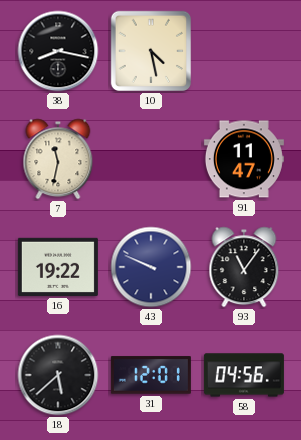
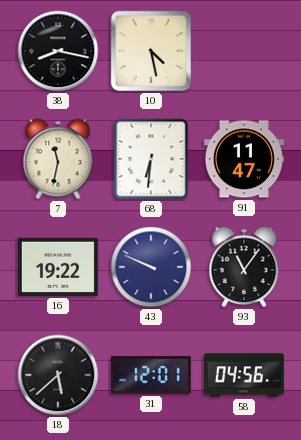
68: none -> 6:31 (151, 159)
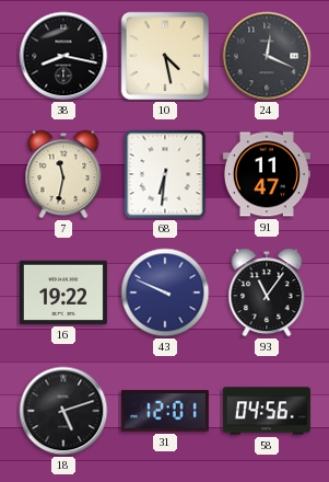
24: none -> 12:19 (267, 56)
18: 5:38 -> 5:12 (63, 411)
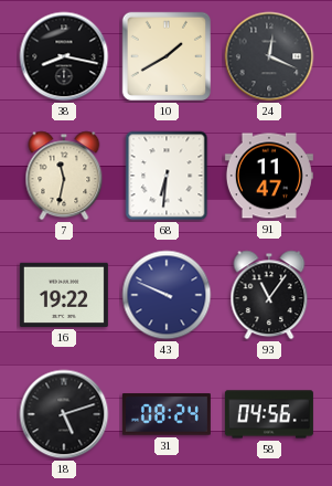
10: 4:28 -> 1:40 (167, 56)
31: 12:01 -> 08:24 (167, 414)
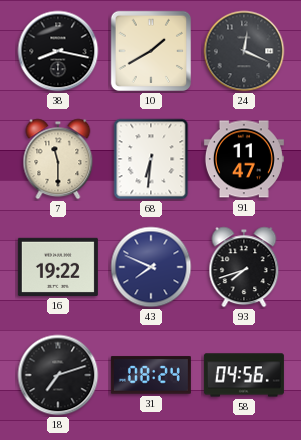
7: 11:32 -> 11:30 (58, 159)
43: 9:49 -> 7:49 (151, 267)
93: 11:06 -> 7:42 (244, 267)
18: 5:12 -> 7:12 (58, 375)
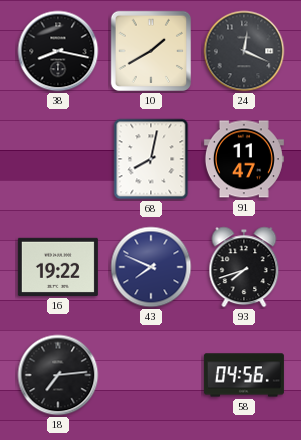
7: 11:30 -> none (58, 159)
68: 6:31 -> 8:02 (151, 159)
18: 7:12 -> 7:14 (58, 375)
31: 08:24 -> none (151, 375)
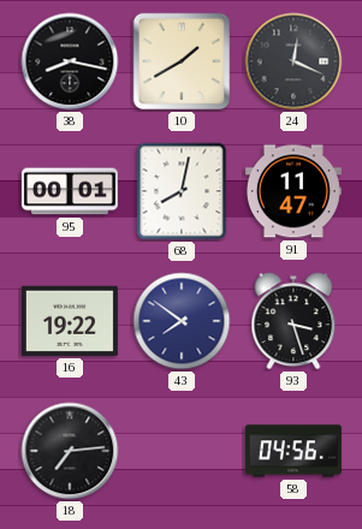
95: none -> 00:01 (70, 191)
43: 7:49 -> 7:51 (182, 321)
93: 7:42 -> 3:27 (293, 321)
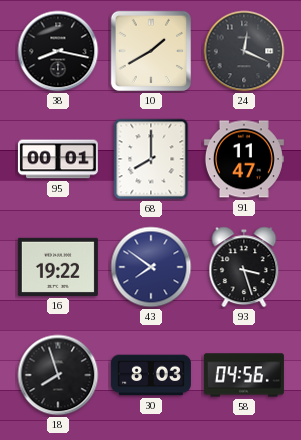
68: 8:02 -> 8:00 (151, 159)
18: 7:14 -> 7:57 (58, 375)
30: none -> 8:03 (151, 375)
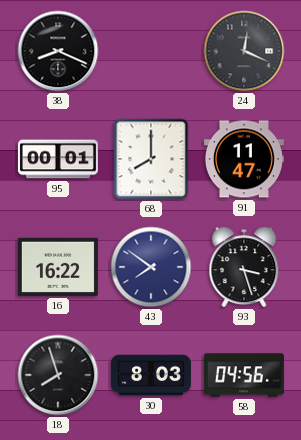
38: 8:17 -> 8:19 (58, 51)
10: 1:40 -> none (151, 51)
16: 19:22 -> 16:22 (58, 267)
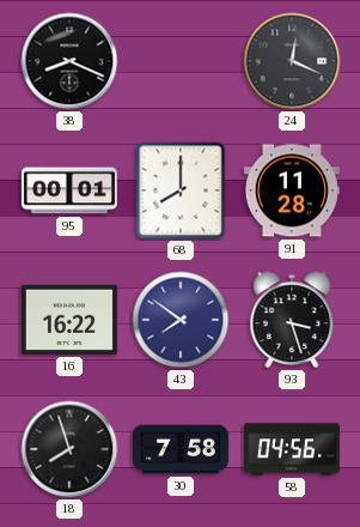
91: 11:47 -> 11:28 (292, 190)
30: 8:03 -> 7:58 (181, 449)
